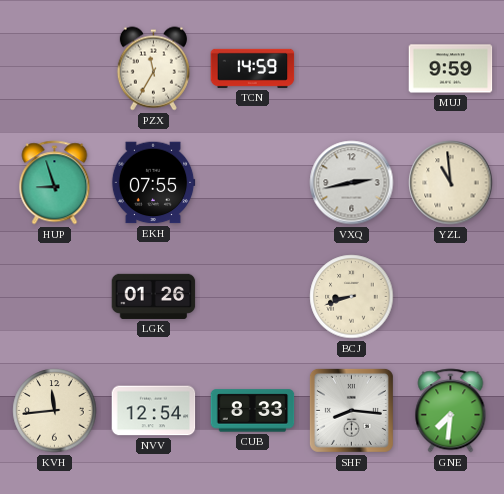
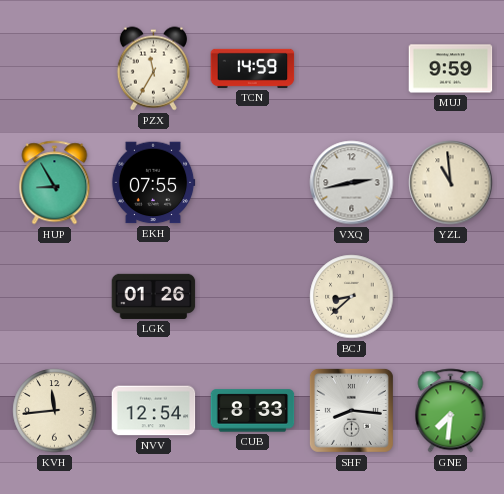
HUP: 8:57 -> 8:55 (55, 183)
BCJ: 8:42 -> 8:38 (352, 297)
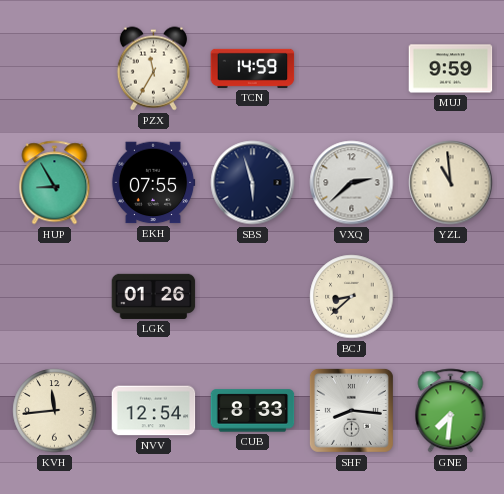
SBS: none -> 5:57 (253, 183)
VXQ: 2:43 -> 2:38 (352, 183)
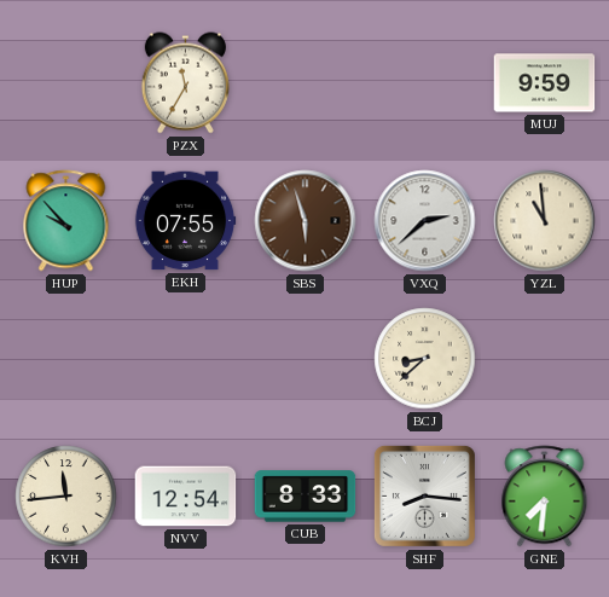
TCN: 14:59 -> none (253, 68)
HUP: 8:55 -> 9:53 (66, 221)
SBS dial: navy -> brown (306, 221)
LGK: 01:26 -> none (154, 296)
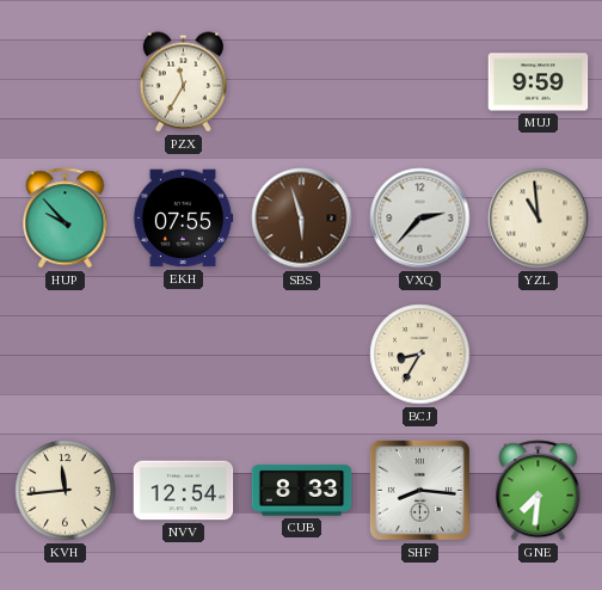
VXQ: 2:38 -> 2:37 (420, 219)
BCJ: 8:38 -> 8:35 (420, 355)
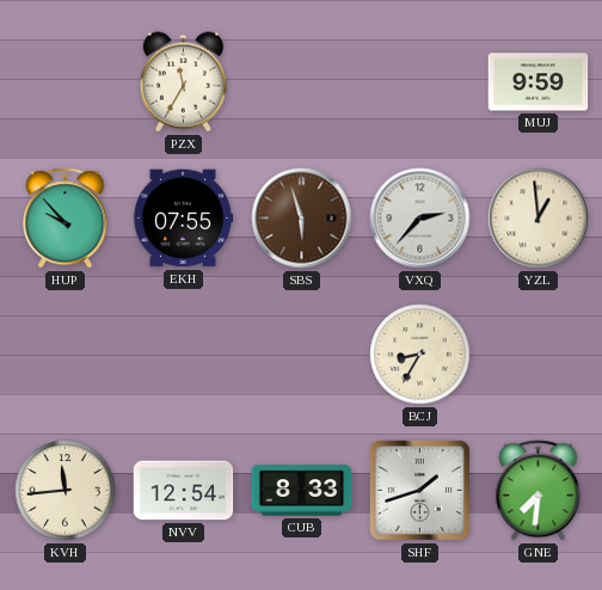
YZL: 10:59 -> 12:59 (539, 219)
SHF: 8:16 -> 1:42 (419, 490)
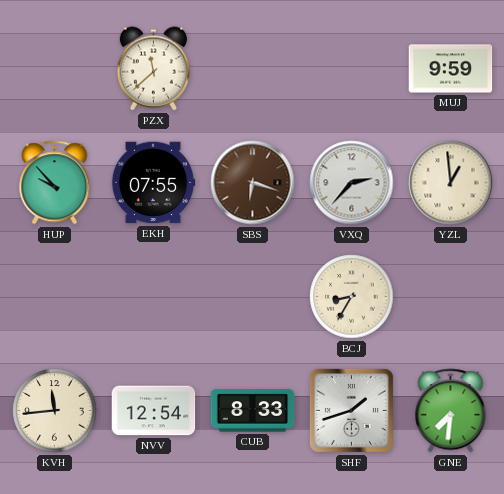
PZX: 11:35 -> 11:38 (153, 69)
SBS: 5:57 -> 6:18 (253, 183)
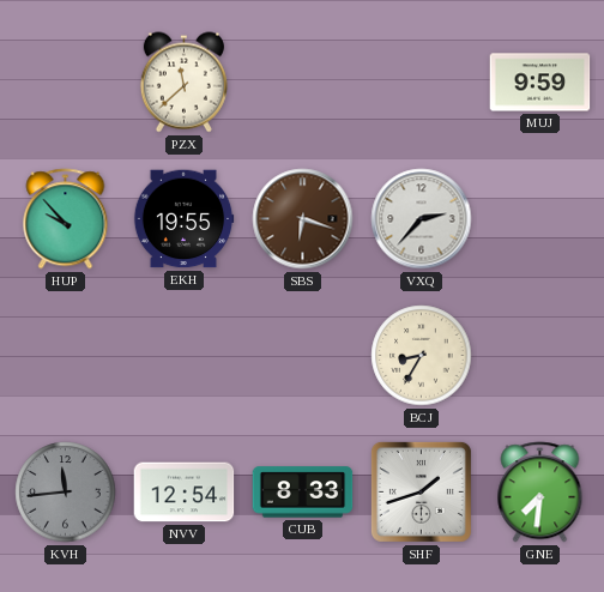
EKH: 07:55 -> 19:55 (183, 219)
YZL: 12:59 -> none (451, 183)
KVH dial: cream -> grey (66, 493)
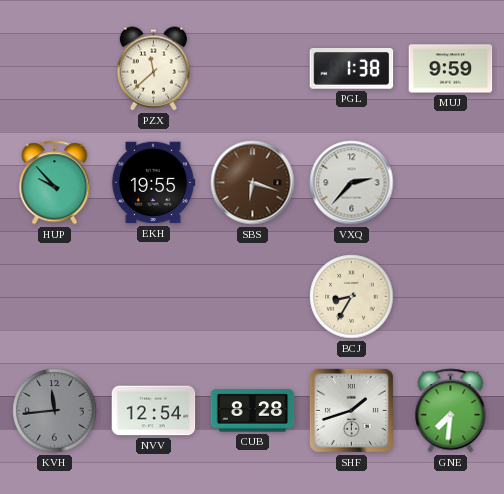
PGL: none -> 1:38 (352, 69)
CUB: 8:33 -> 8:28 (253, 411)
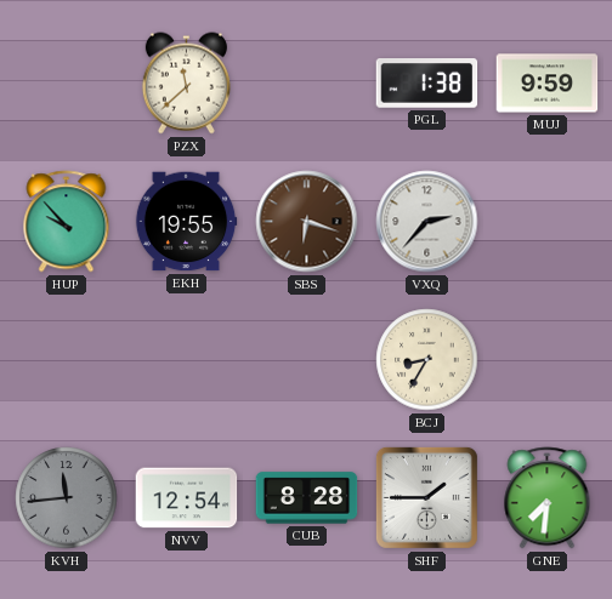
SHF: 1:42 -> 1:45 (426, 497)
